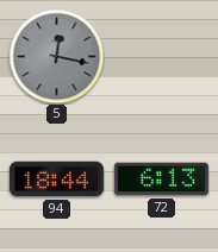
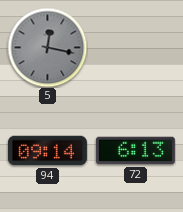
94: 18:44 -> 09:14 (47, 151)
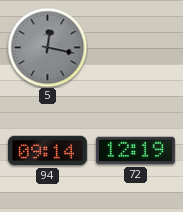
72: 6:13 -> 12:19 (135, 151)
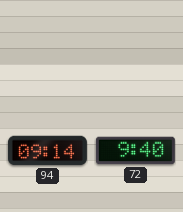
5: 12:17 -> none (47, 47)
72: 12:19 -> 9:40 (135, 151)
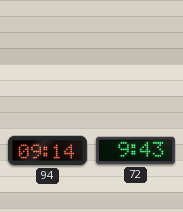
72: 9:40 -> 9:43 (135, 151)
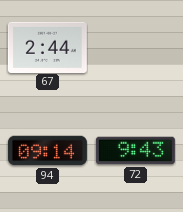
67: none -> 2:44 (47, 47)
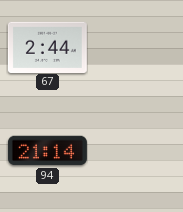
94: 09:14 -> 21:14 (47, 151)
72: 9:43 -> none (135, 151)
